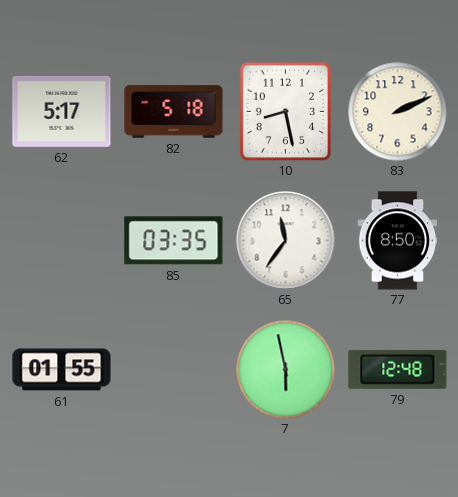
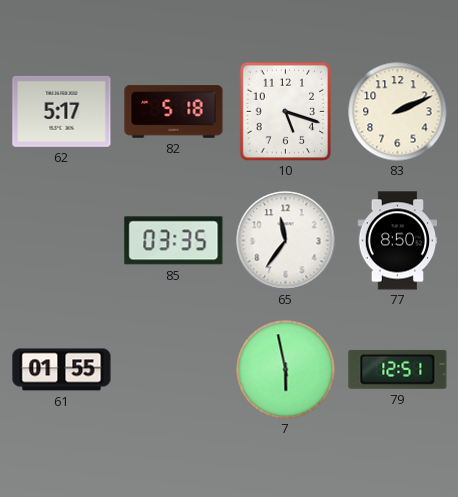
10: 8:28 -> 5:18 (286, 111)
79: 12:48 -> 12:51 (398, 369)
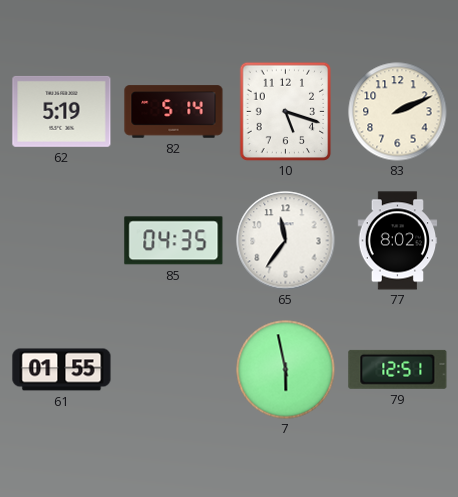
62: 5:17 -> 5:19 (62, 111)
82: 5:18 -> 5:14 (174, 112)
85: 03:35 -> 04:35 (174, 241)
77: 8:50 -> 8:02 (398, 241)
